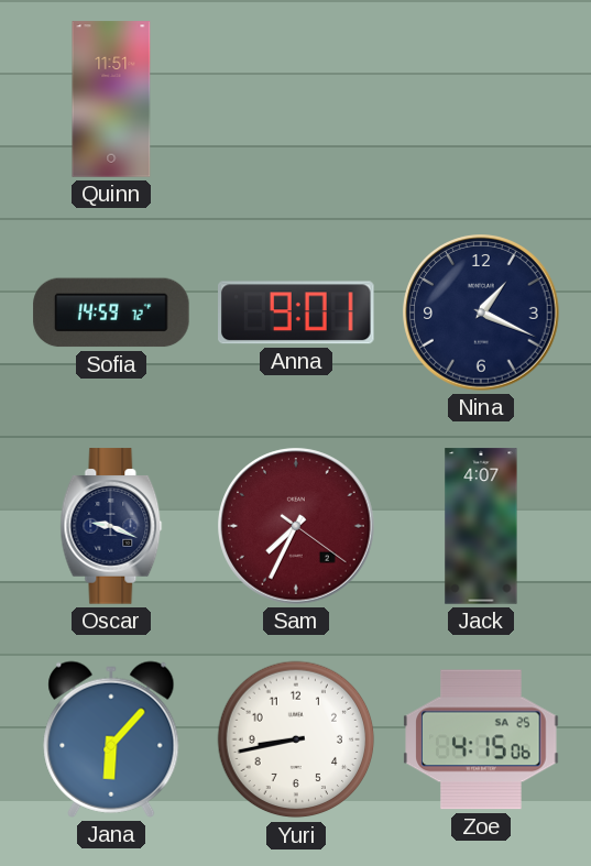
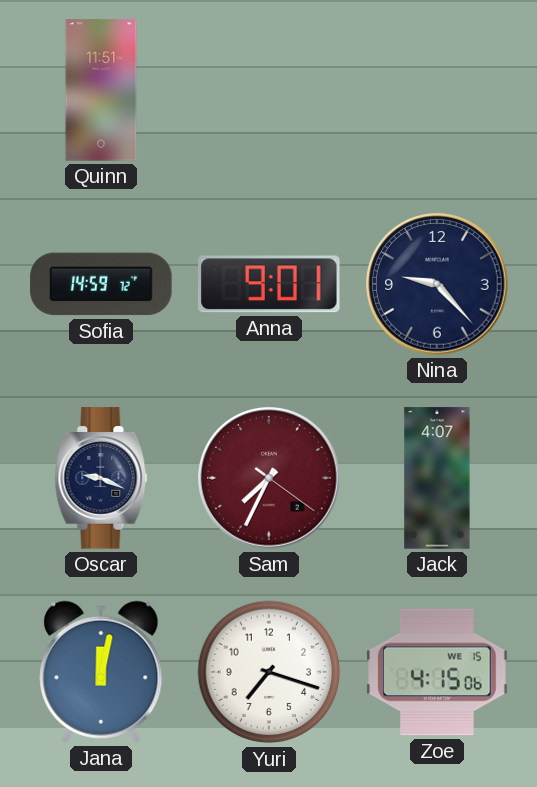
Nina: 1:19 -> 9:23 (437, 284)
Jana: 6:07 -> 12:02 (101, 672)
Yuri: 8:43 -> 7:18 (269, 672)
Zoe date: SA 25 -> WE 15 (437, 672)
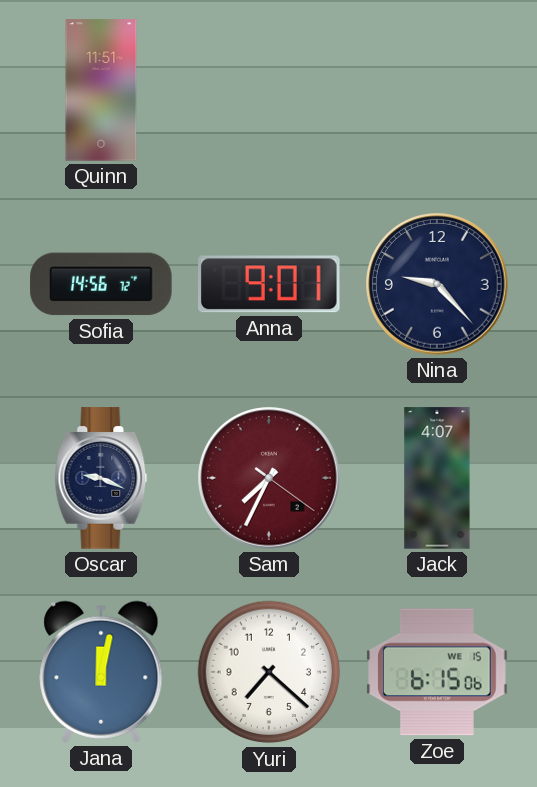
Sofia: 14:59 -> 14:56 (101, 284)
Yuri: 7:18 -> 7:22 (269, 672)
Zoe: 4:15 -> 6:15 (437, 672)
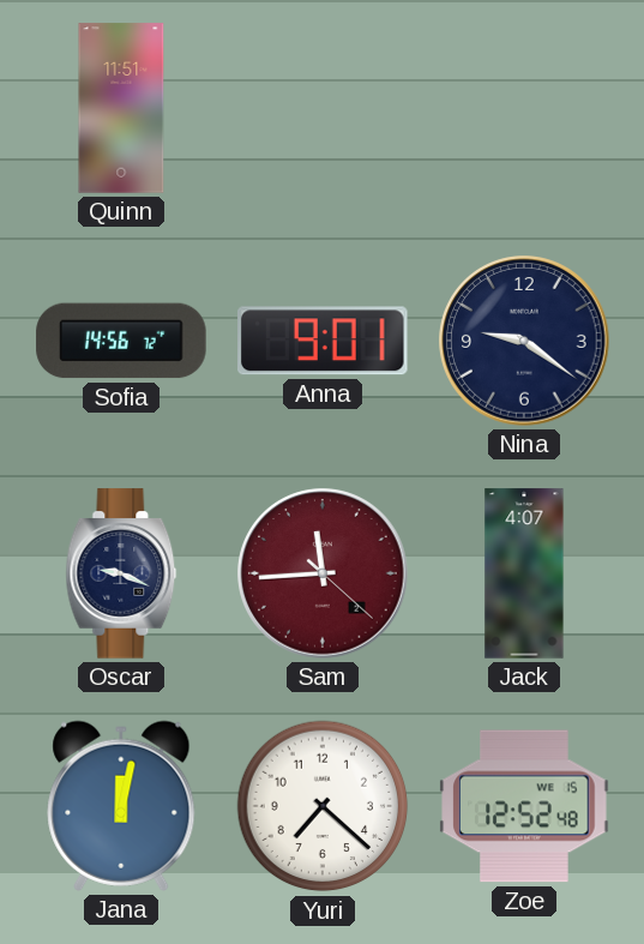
Nina: 9:23 -> 9:21 (524, 341)
Sam: 7:34 -> 11:44 (323, 573)
Zoe: 6:15 -> 12:52 (524, 806)
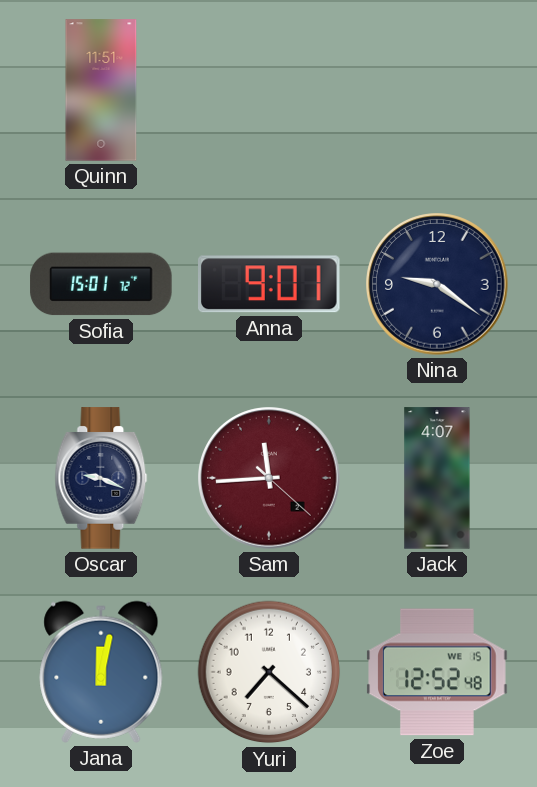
Sofia: 14:56 -> 15:01 (101, 284)
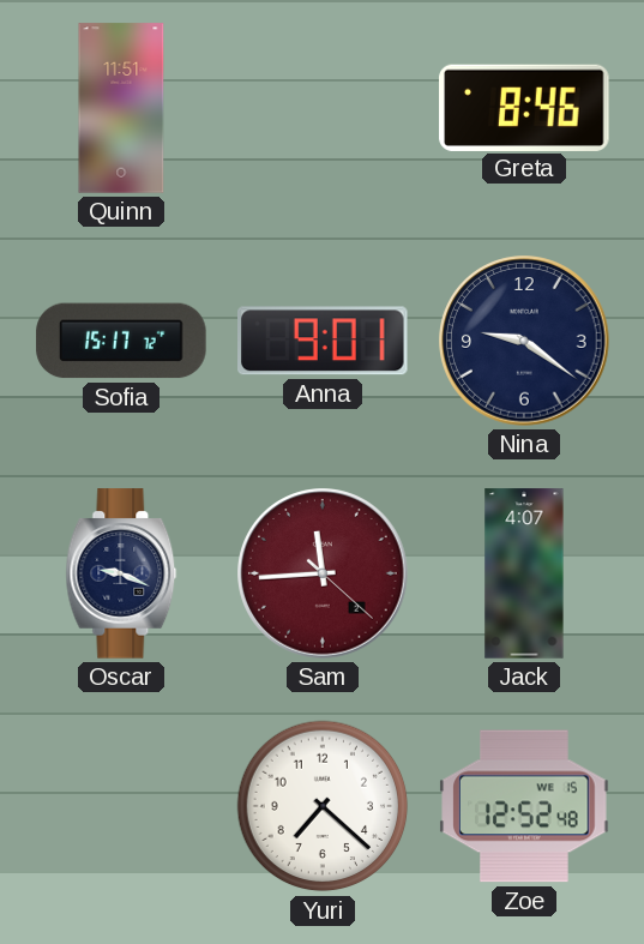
Greta: none -> 8:46 (524, 107)
Sofia: 15:01 -> 15:17 (121, 341)
Jana: 12:02 -> none (101, 672)
